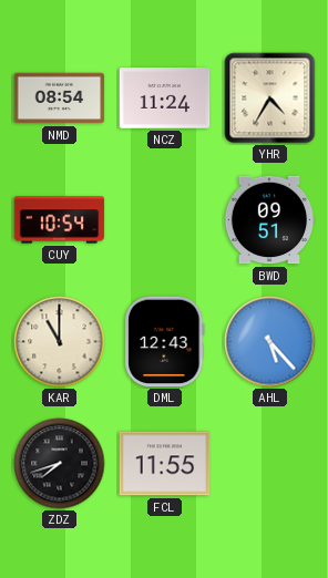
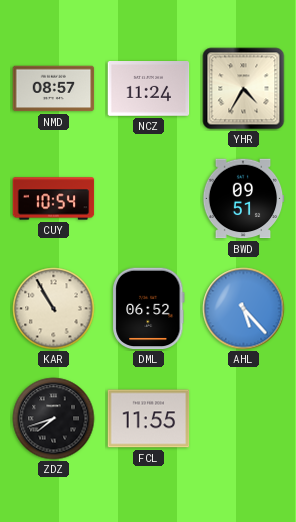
NMD: 08:54 -> 08:57 (54, 89)
KAR: 11:00 -> 10:55 (54, 309)
DML: 12:43 -> 06:52 (149, 309)
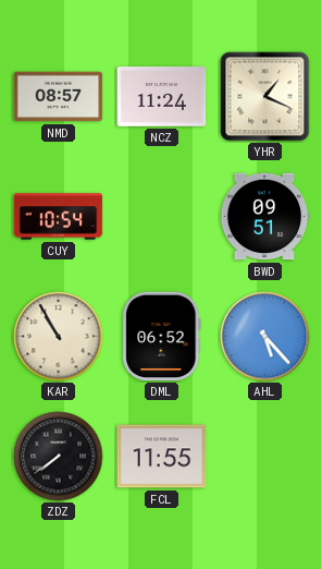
YHR: 4:35 -> 1:19 (265, 97)
ZDZ: 7:42 -> 7:39 (59, 457)
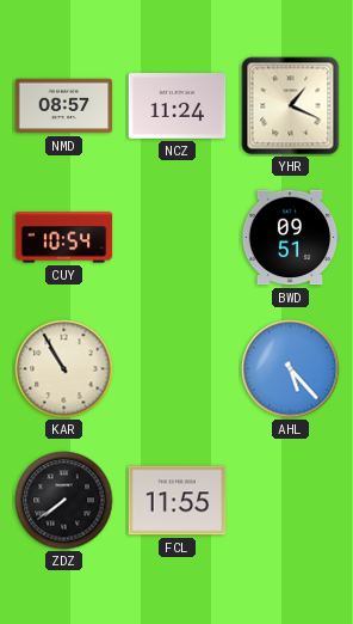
DML: 06:52 -> none (162, 337)
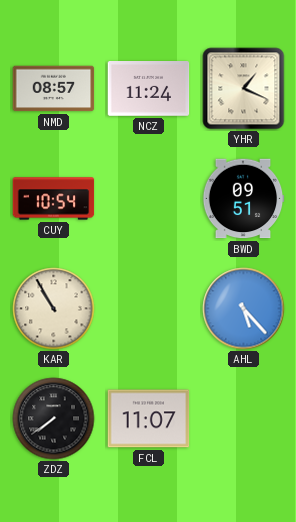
FCL: 11:55 -> 11:07 (149, 419)
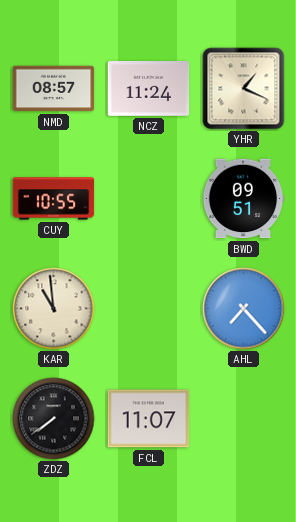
CUY: 10:54 -> 10:55 (54, 199)
KAR: 10:55 -> 10:59 (54, 309)
AHL: 5:23 -> 7:23 (244, 309)
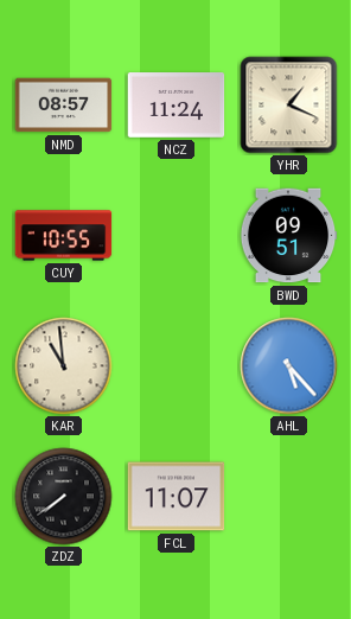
AHL: 7:23 -> 5:23 (289, 366)
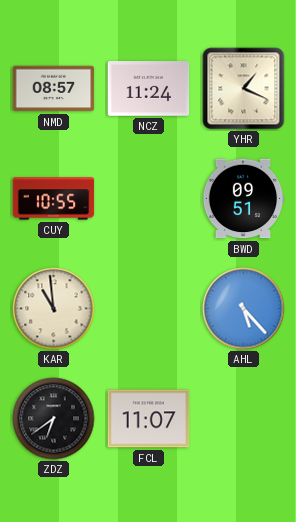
ZDZ: 7:39 -> 6:39 (54, 419)
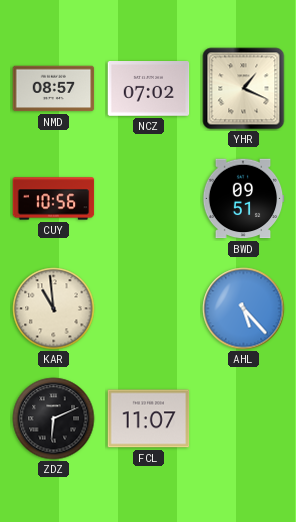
NCZ: 11:24 -> 07:02 (149, 89)
CUY: 10:55 -> 10:56 (54, 199)
ZDZ: 6:39 -> 6:11 (54, 419)
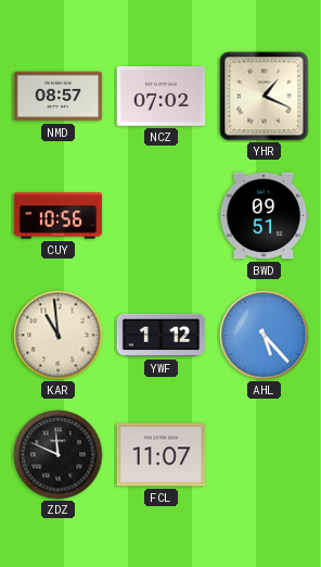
YWF: none -> 1:12 (162, 336)
ZDZ: 6:11 -> 11:49 (59, 455)
